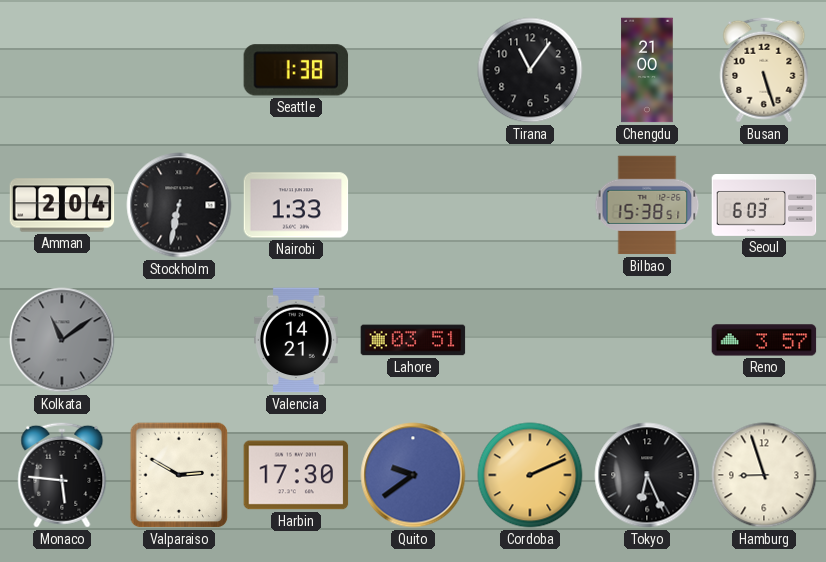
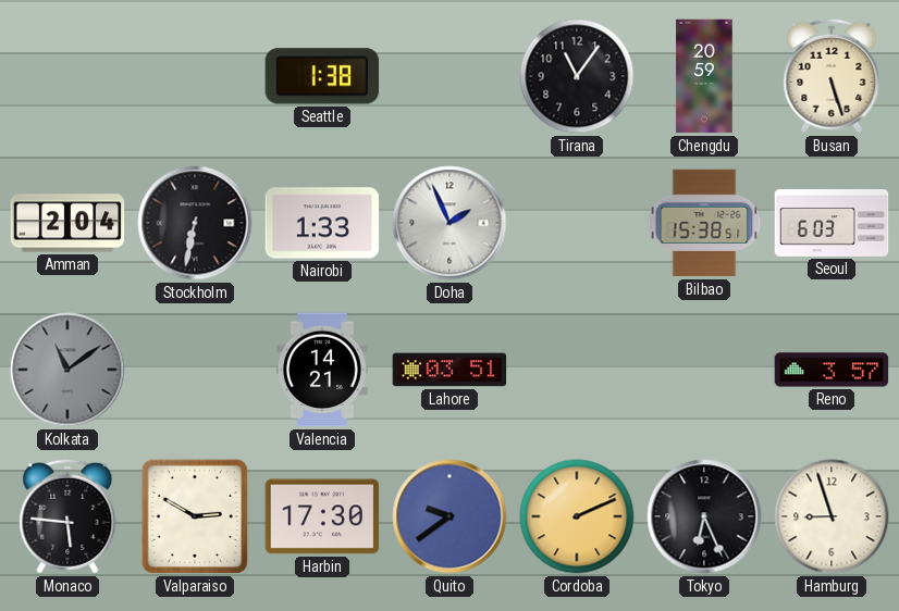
Chengdu: 21:00 -> 20:59 (704, 76)
Doha: none -> 1:56 (449, 223)
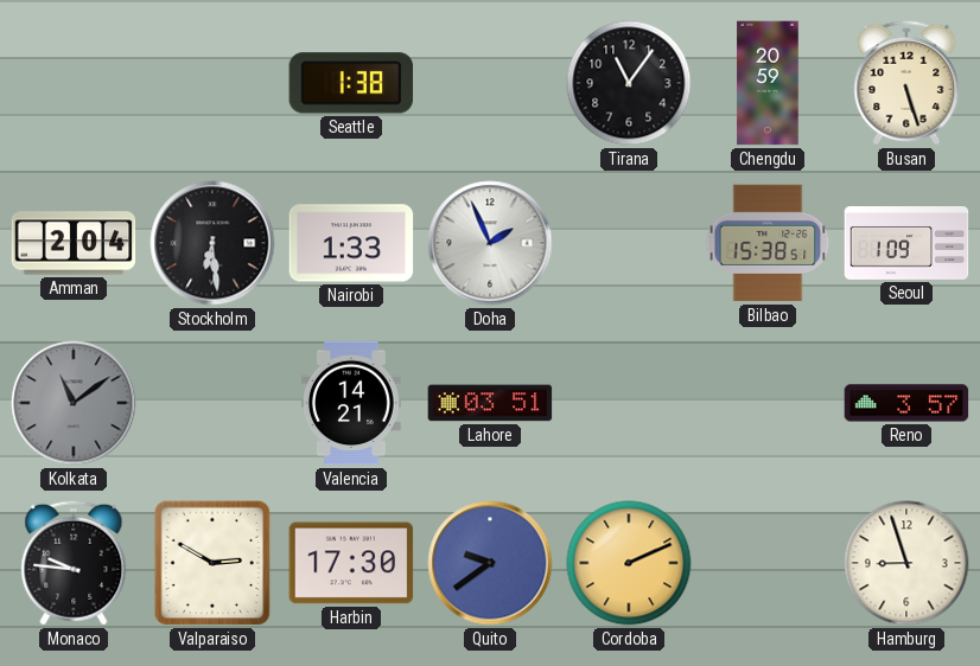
Stockholm: 6:32 -> 6:29 (212, 243)
Seoul: 6:03 -> 1:09 (906, 244)
Monaco: 5:46 -> 9:46 (74, 563)
Tokyo: 6:26 -> none (704, 516)
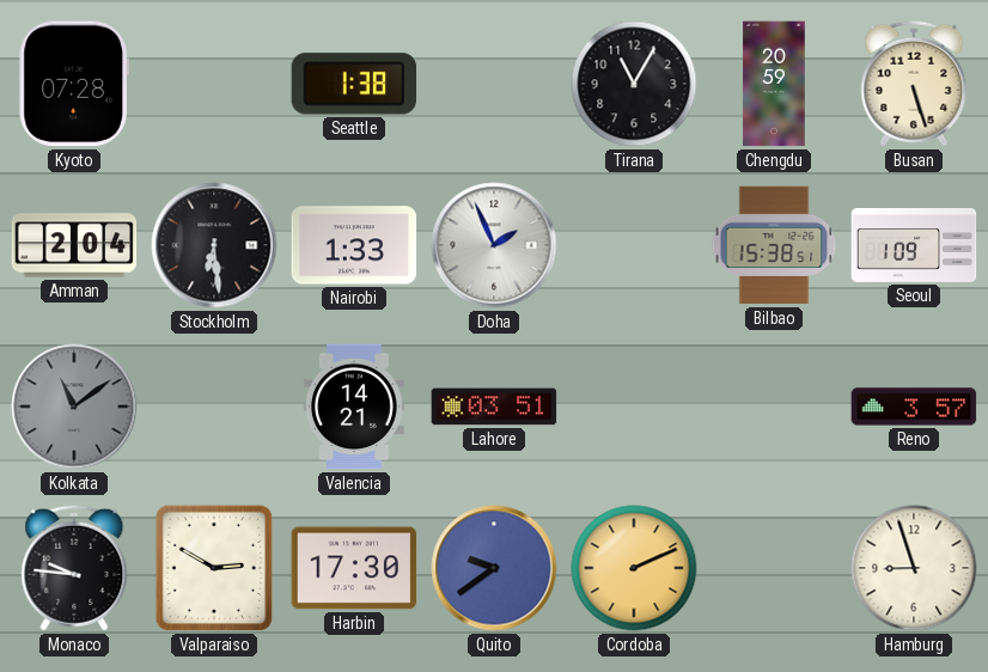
Kyoto: none -> 07:28 (73, 84)
Tirana: 11:06 -> 11:05 (634, 84)
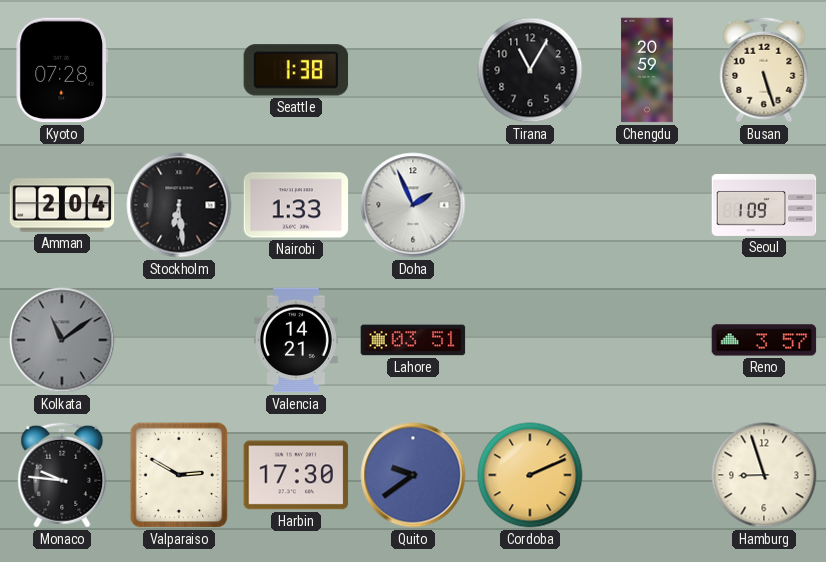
Bilbao: 15:38 -> none (774, 245)
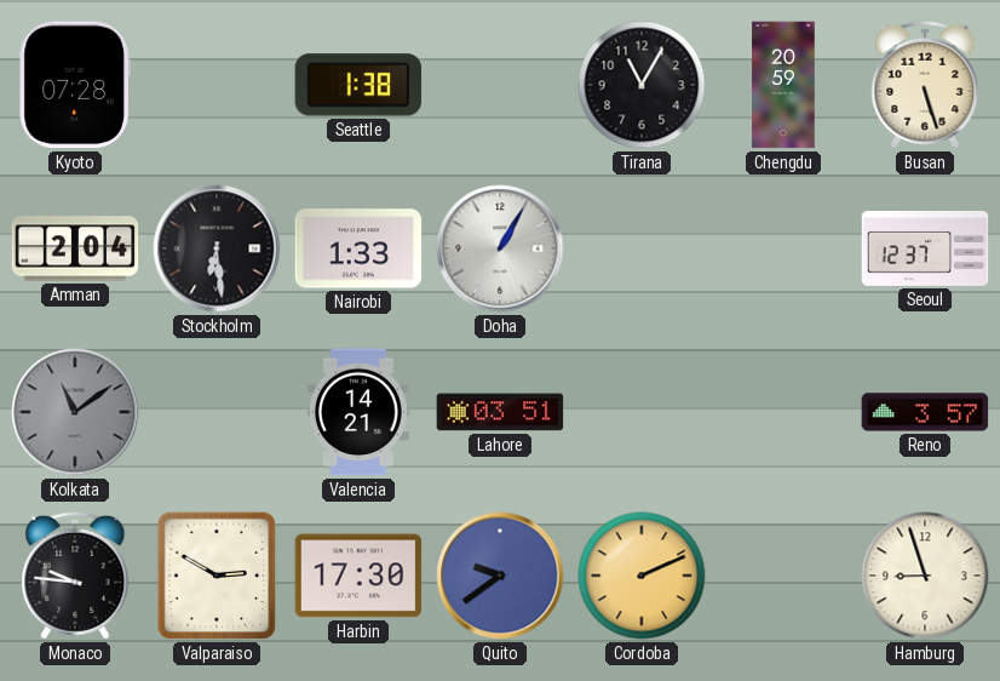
Doha: 1:56 -> 1:05 (500, 248)
Seoul: 1:09 -> 12:37 (925, 250)
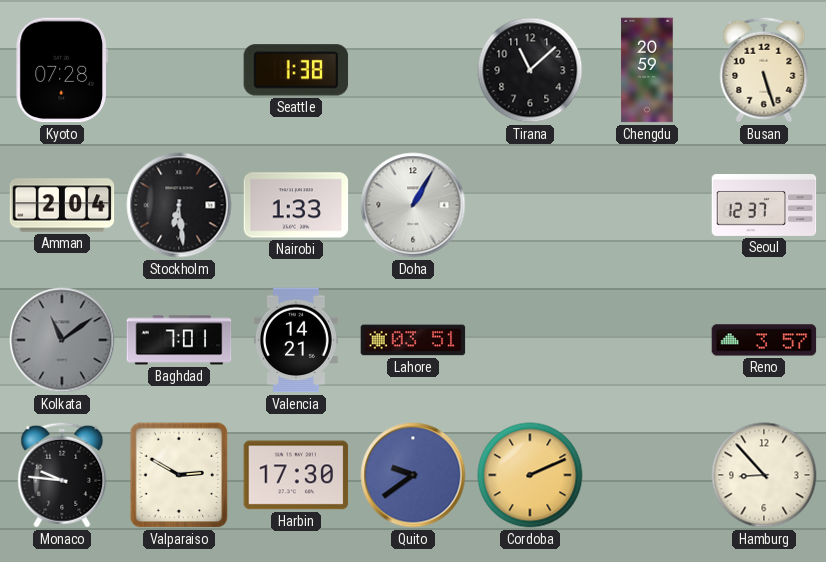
Tirana: 11:05 -> 11:08 (530, 70)
Baghdad: none -> 7:01 (179, 340)
Hamburg: 8:57 -> 8:53 (764, 475)
